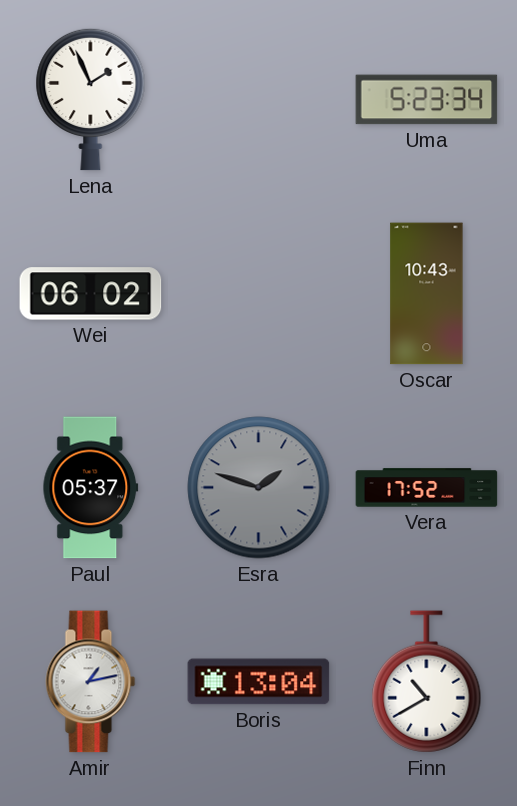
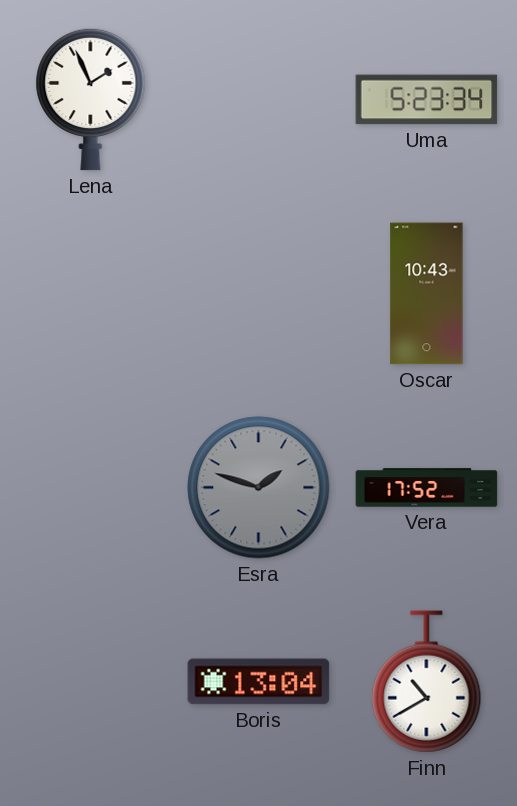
Wei: 06:02 -> none (91, 294)
Paul: 05:37 -> none (91, 488)
Amir: 1:13 -> none (91, 682)
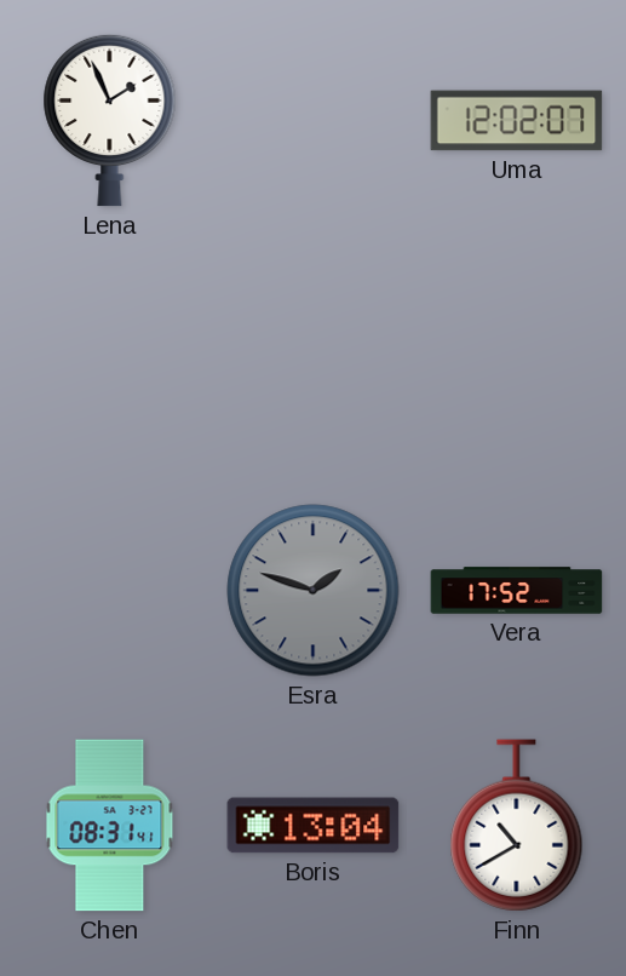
Uma: 5:23 -> 12:02 (517, 121)
Oscar: 10:43 -> none (427, 294)
Chen: none -> 08:31 (110, 826)
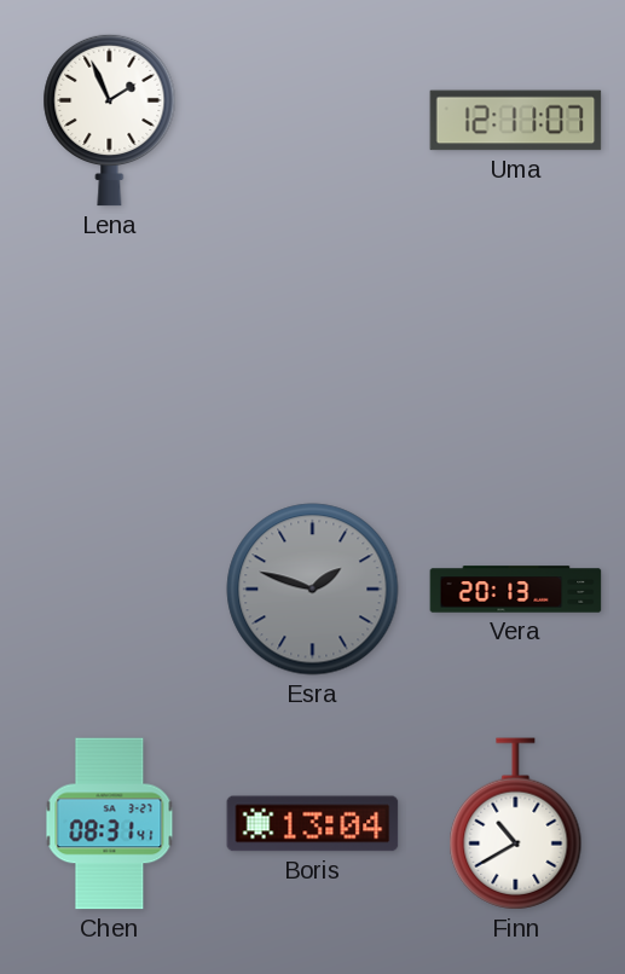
Uma: 12:02 -> 12:11 (516, 121)
Vera: 17:52 -> 20:13 (516, 590)
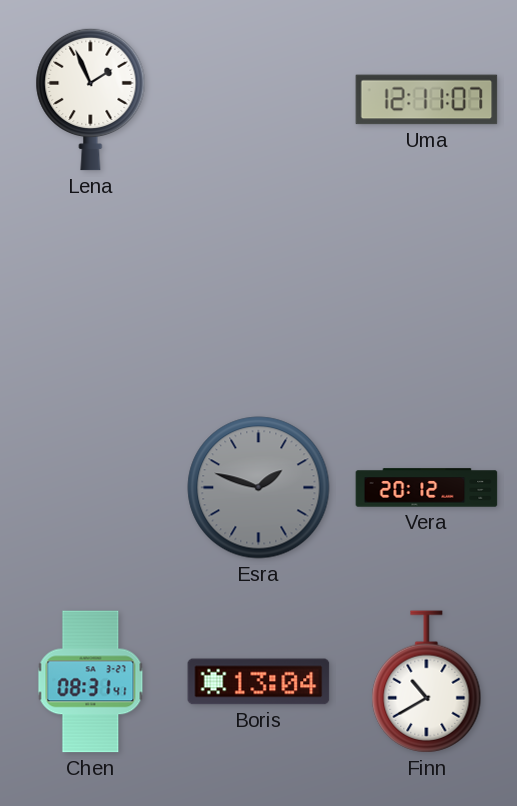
Vera: 20:13 -> 20:12 (427, 488)
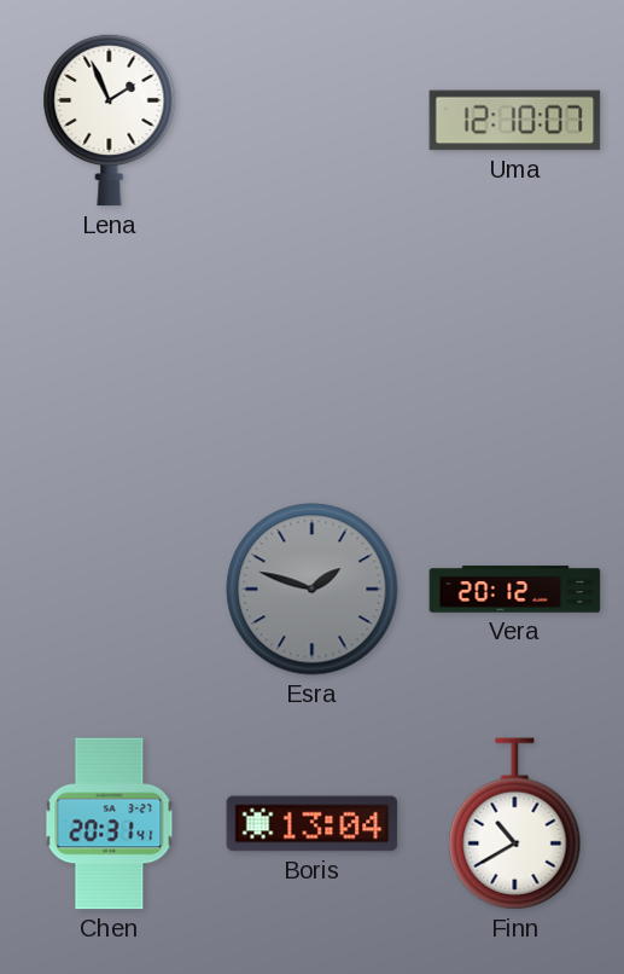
Uma: 12:11 -> 12:10 (515, 121)
Chen: 08:31 -> 20:31 (110, 824)
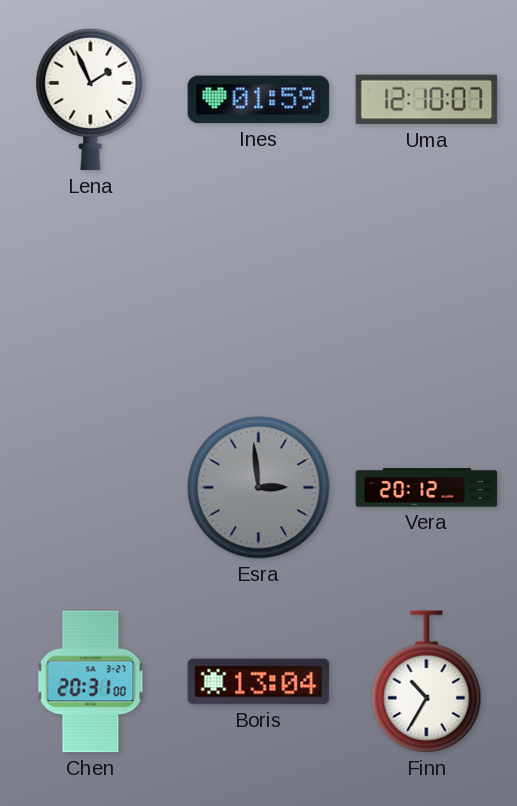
Ines: none -> 01:59 (259, 100)
Esra: 1:48 -> 2:59 (259, 488)
Chen: 20:31:41 -> 20:31:00 (91, 682)
Finn: 10:40 -> 10:35 (427, 682)
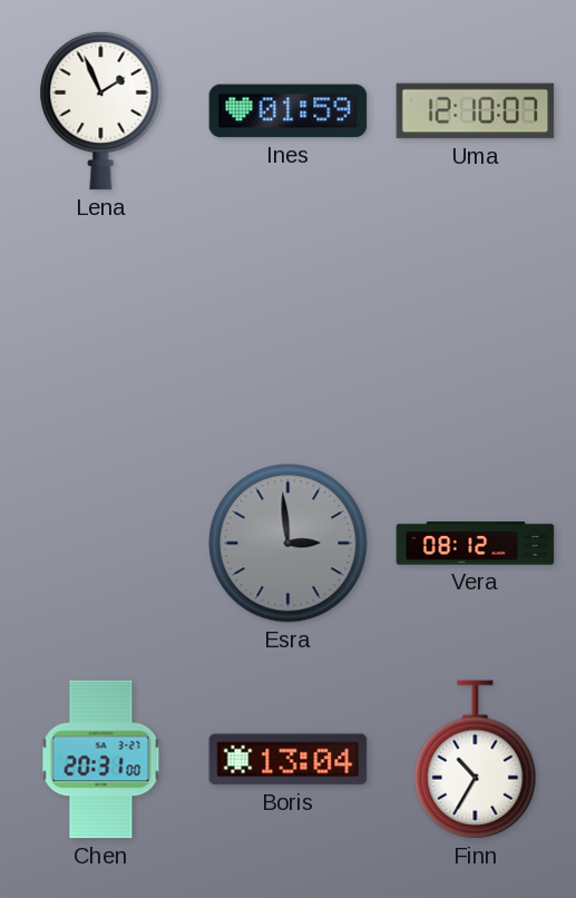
Vera: 20:12 -> 08:12 (476, 544)
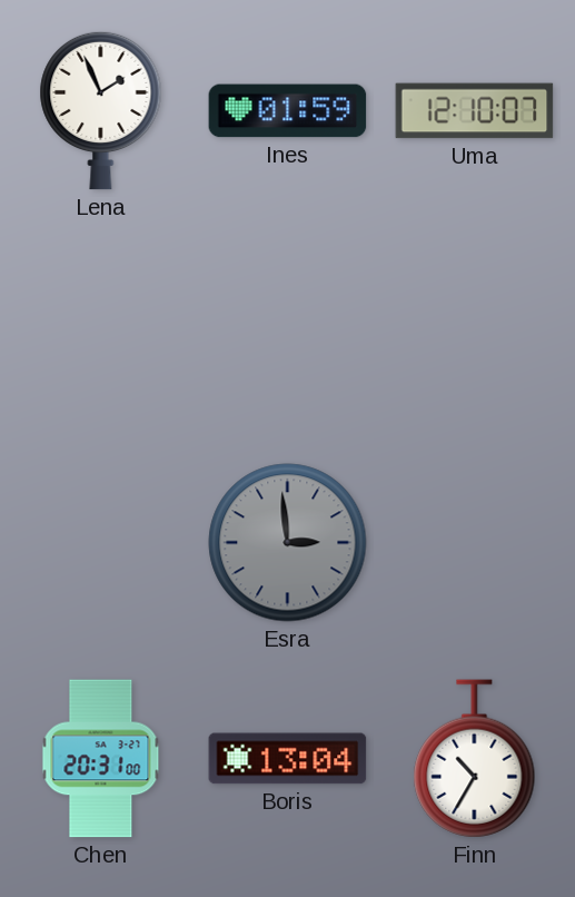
Vera: 08:12 -> none (476, 544)
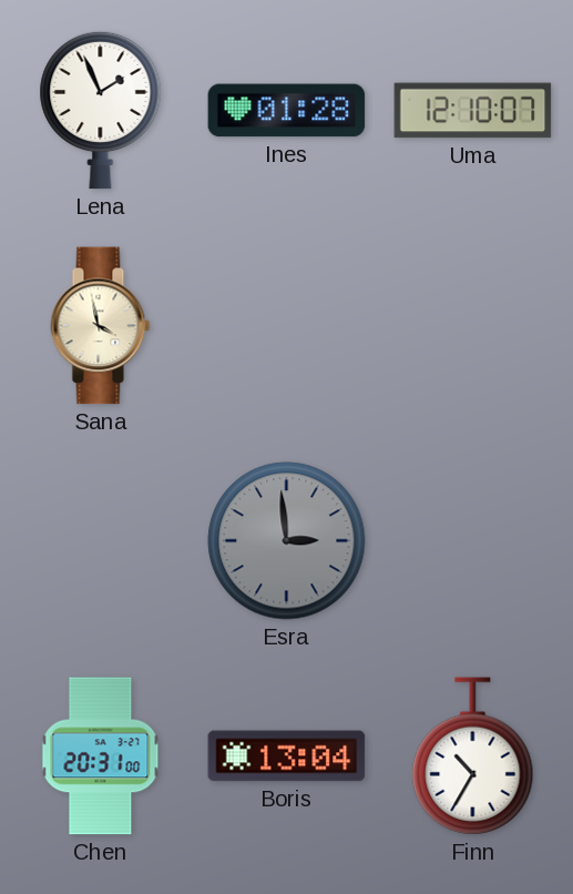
Ines: 01:59 -> 01:28 (287, 111)
Sana: none -> 3:58 (101, 326)
